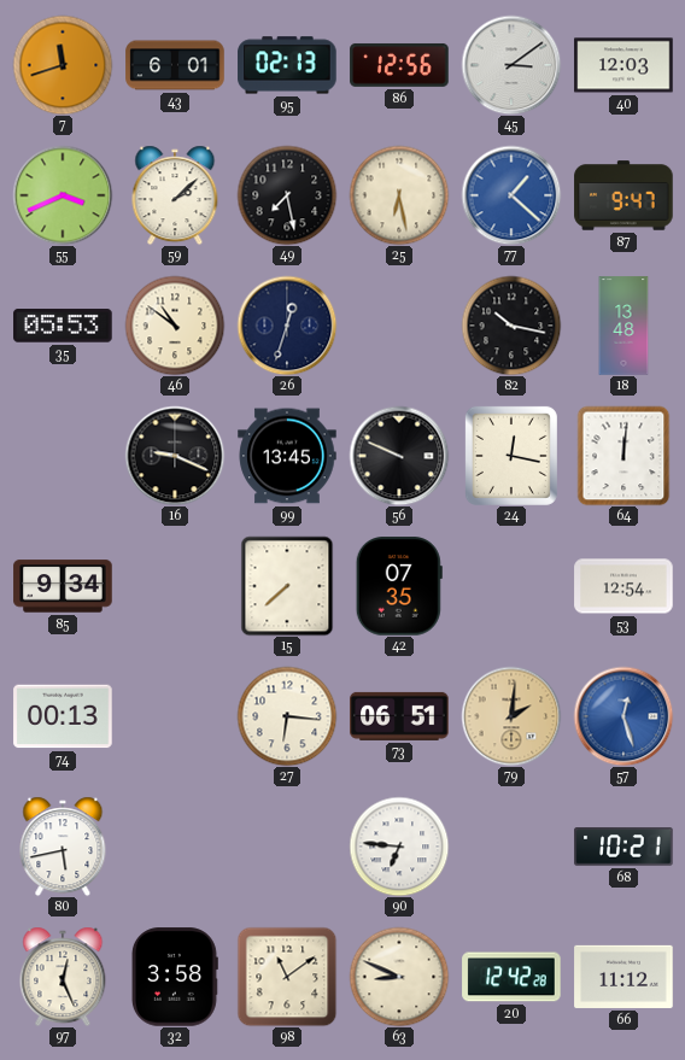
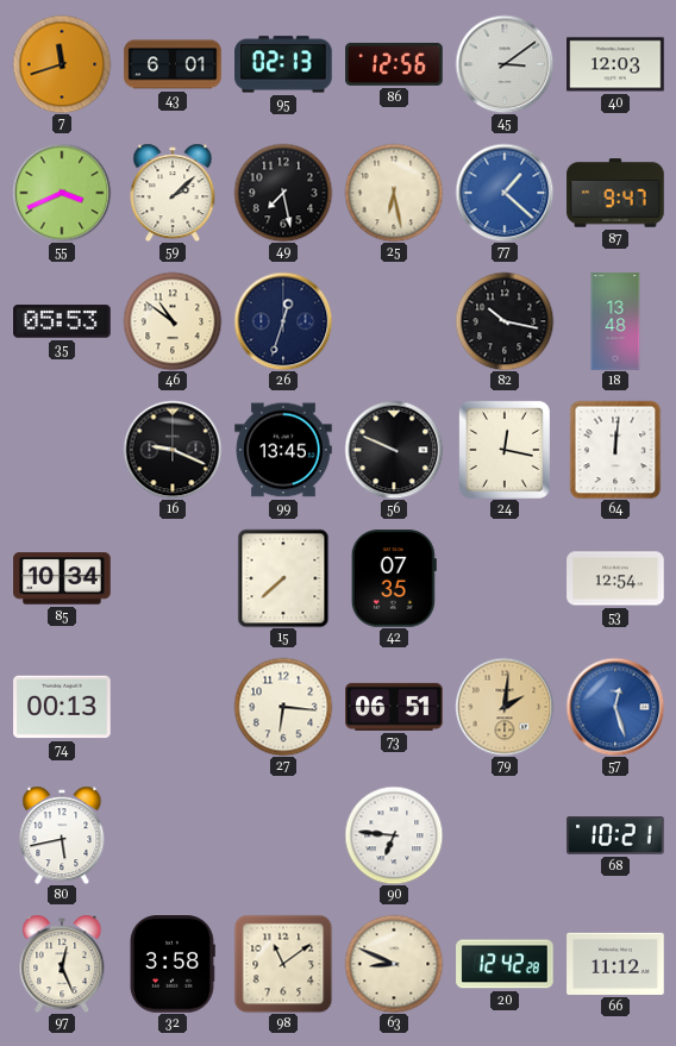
85: 9:34 -> 10:34 (62, 578)
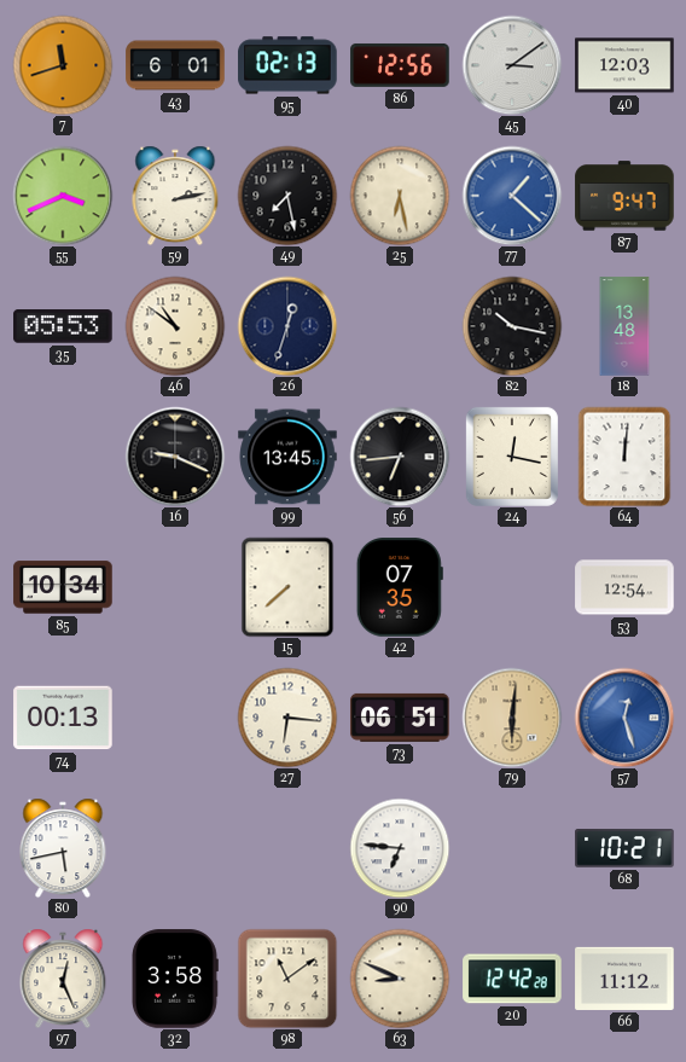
59: 2:08 -> 2:13 (175, 196)
56: 9:49 -> 6:44 (400, 457)
79: 2:01 -> 6:01 (512, 718)
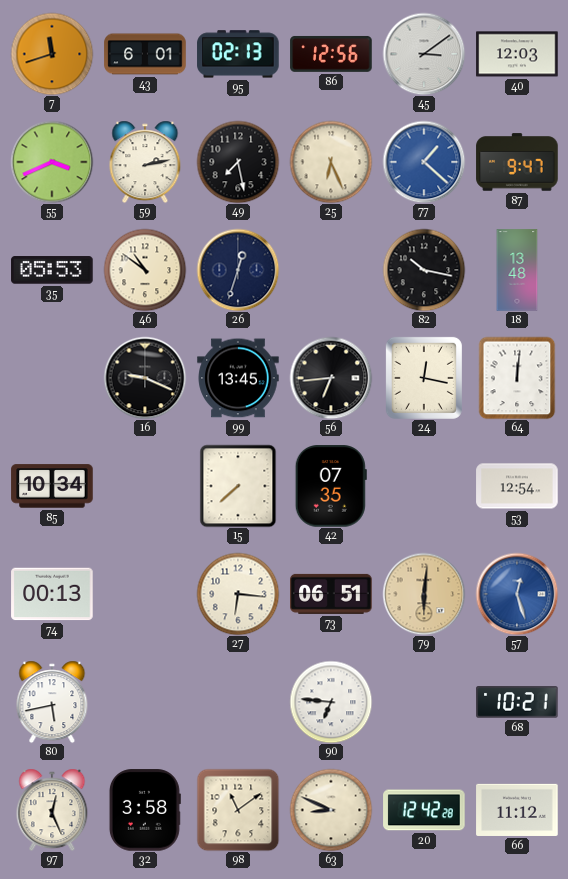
25: 6:28 -> 6:26 (331, 162)
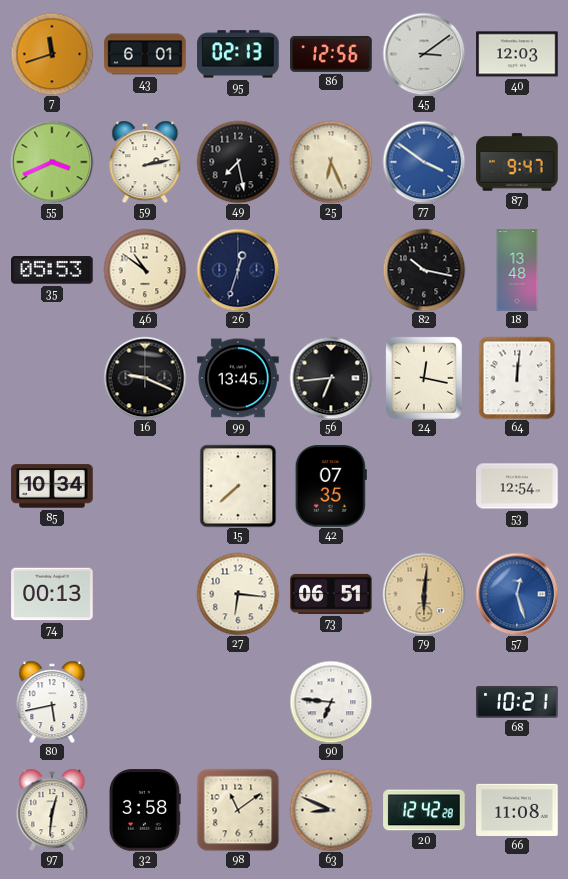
77: 1:22 -> 3:51 (424, 162)
97: 12:26 -> 12:31 (52, 810)
66: 11:12 -> 11:08 (517, 810)
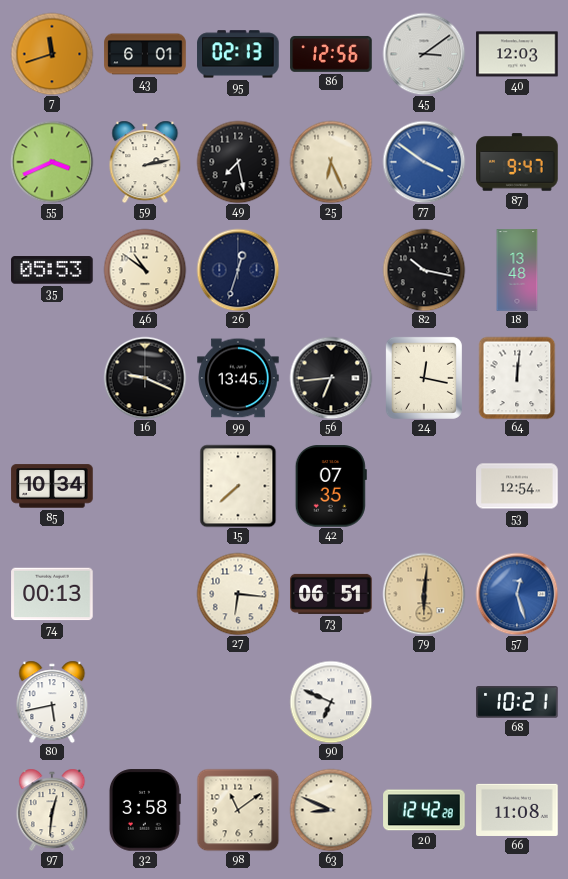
90: 6:46 -> 6:49 (331, 702)
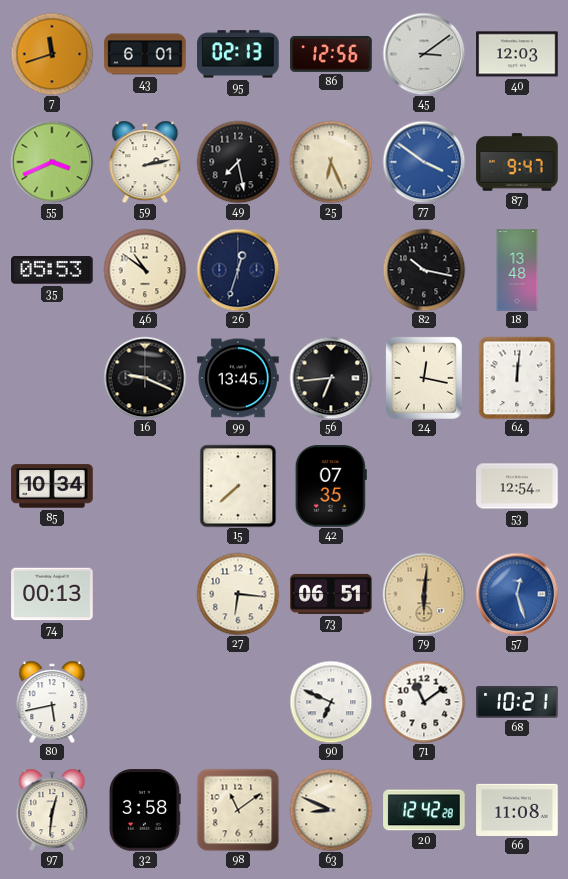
71: none -> 11:09 (424, 702)
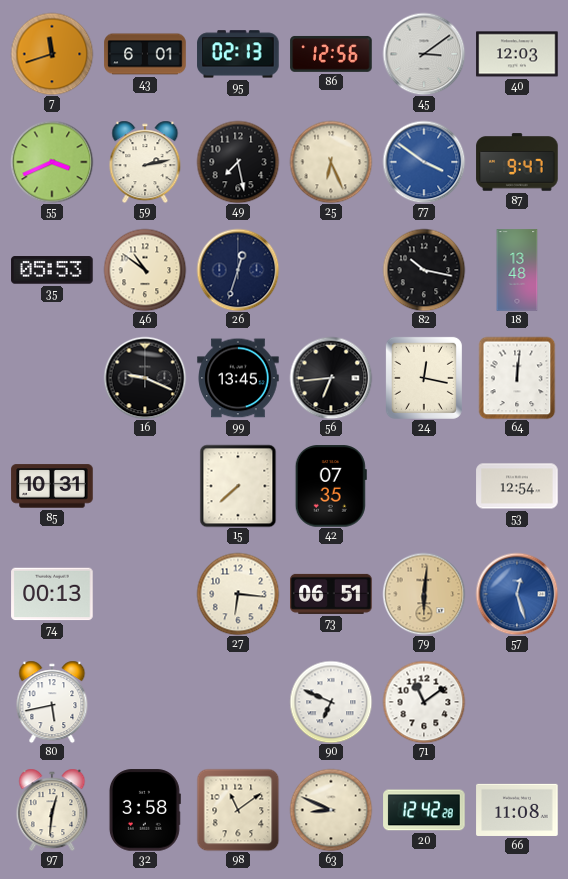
85: 10:34 -> 10:31 (52, 486)
68: 10:21 -> none (517, 702)
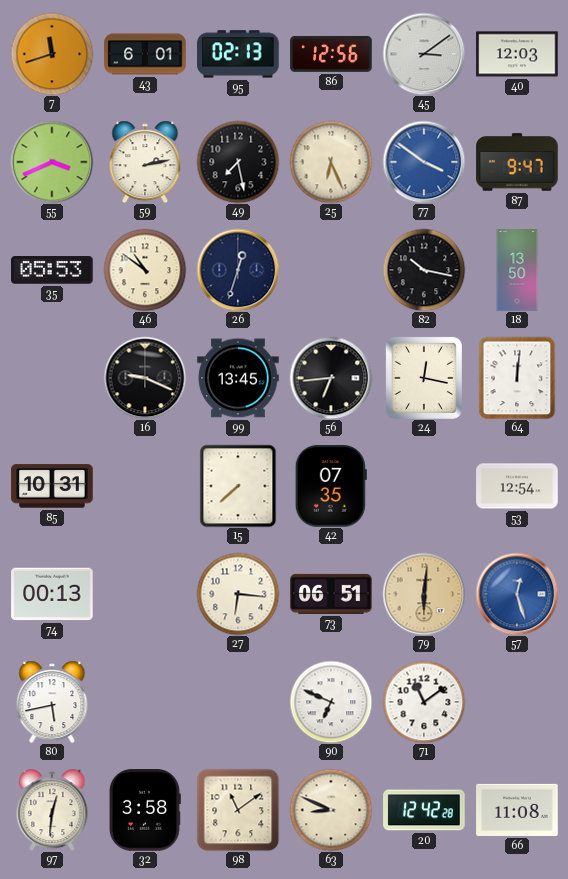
18: 13:48 -> 13:50 (517, 270)
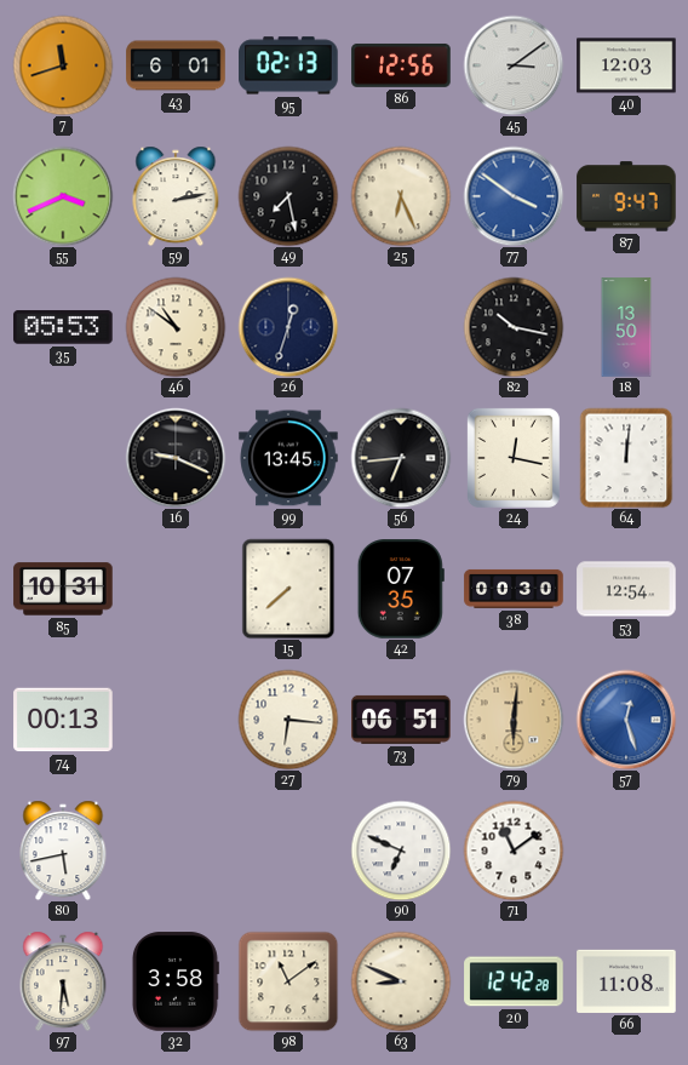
38: none -> 00:30 (514, 589)
97: 12:31 -> 5:31 (63, 981)
